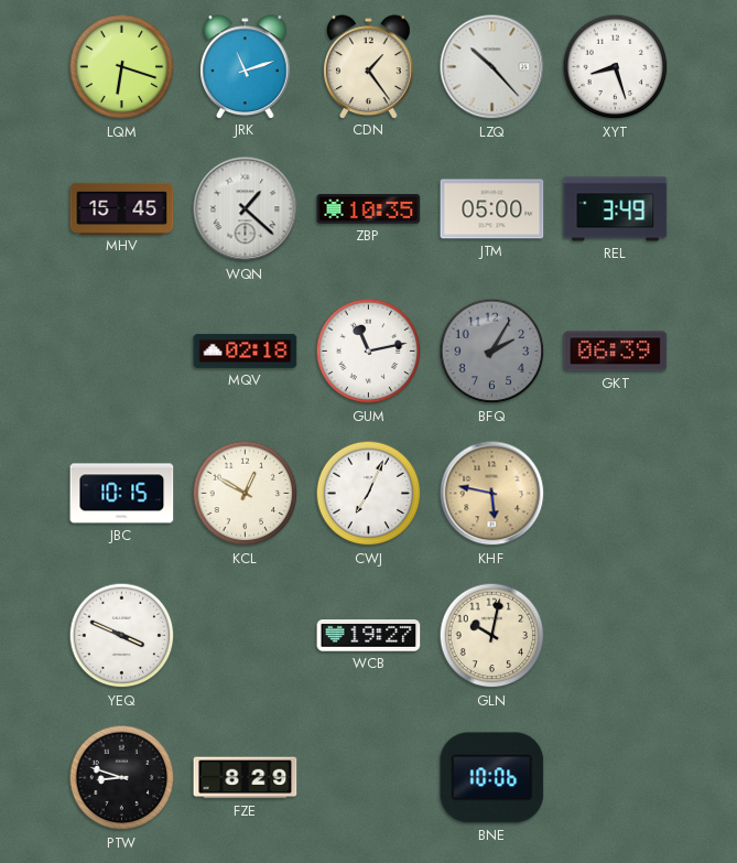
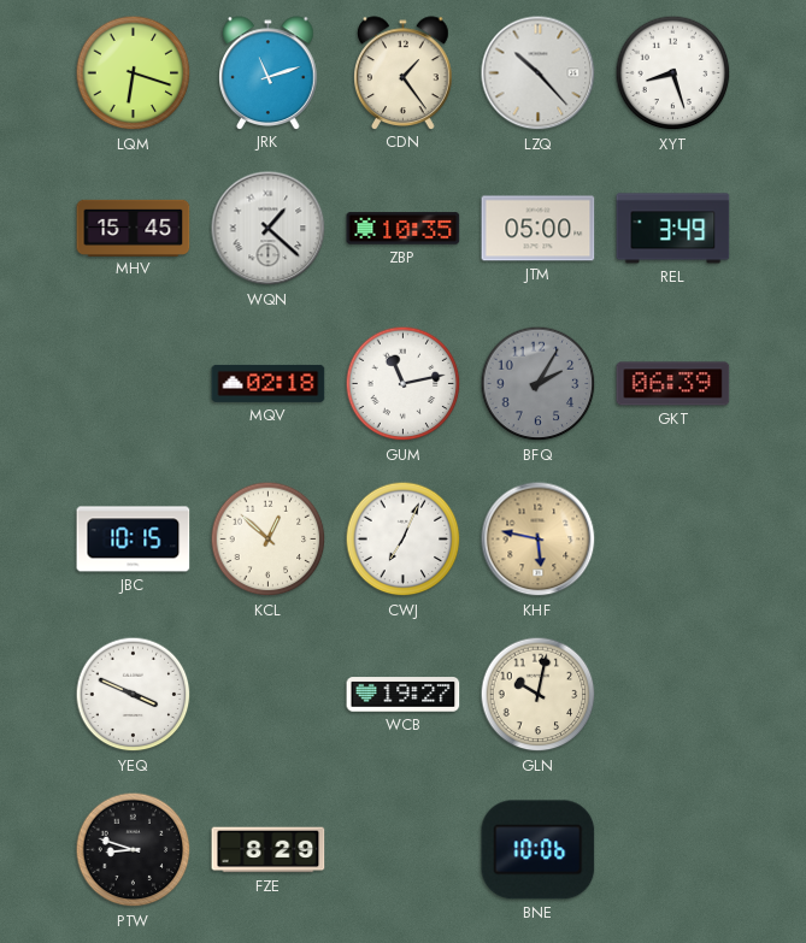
KCL: 12:50 -> 12:52 (269, 540)
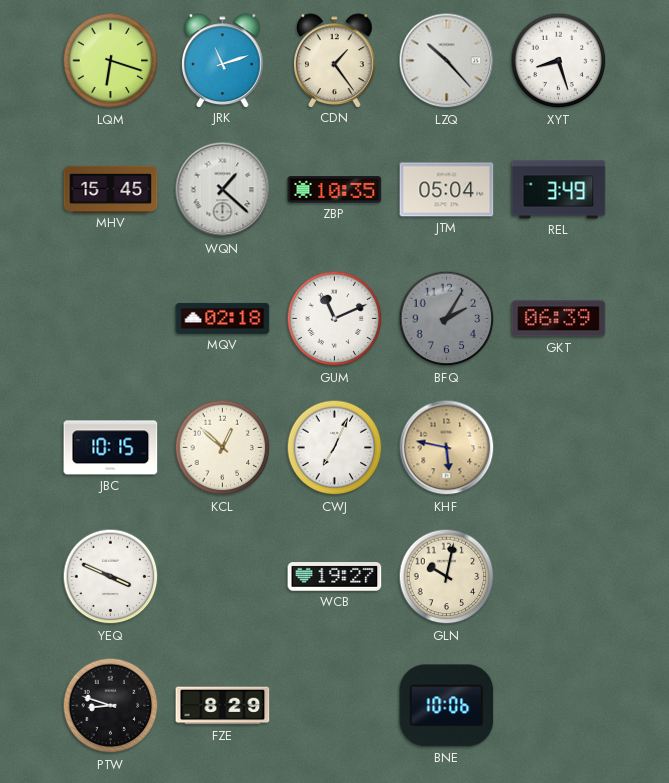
JTM: 05:00 -> 05:04 (447, 190)
GUM: 11:13 -> 11:11 (335, 319)
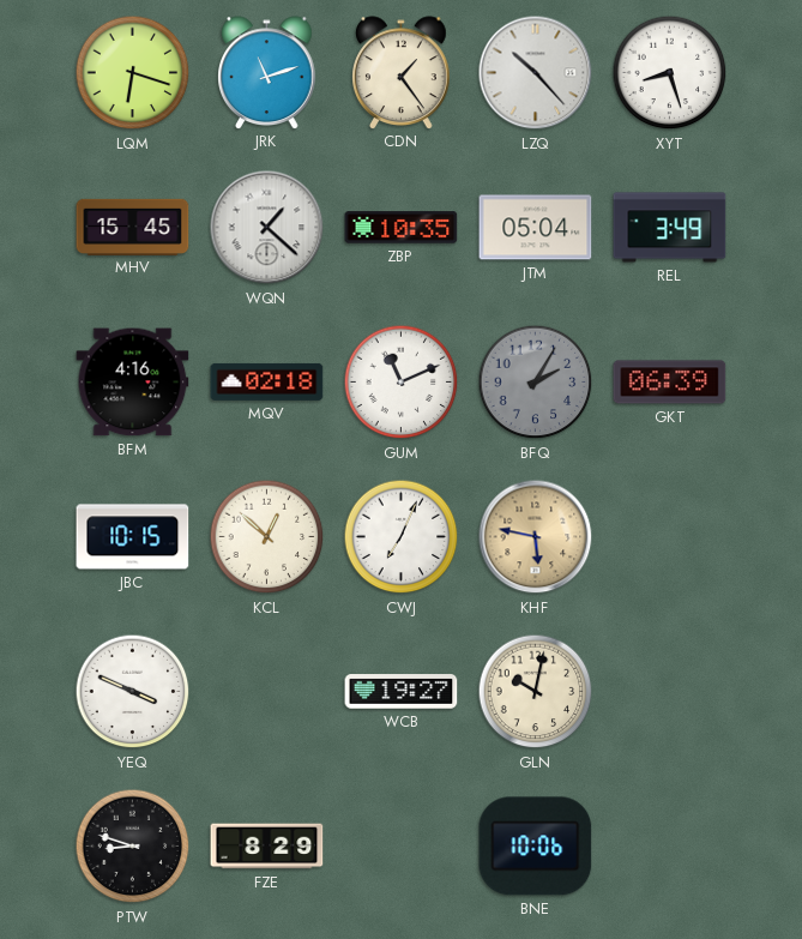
BFM: none -> 4:16 (133, 383)
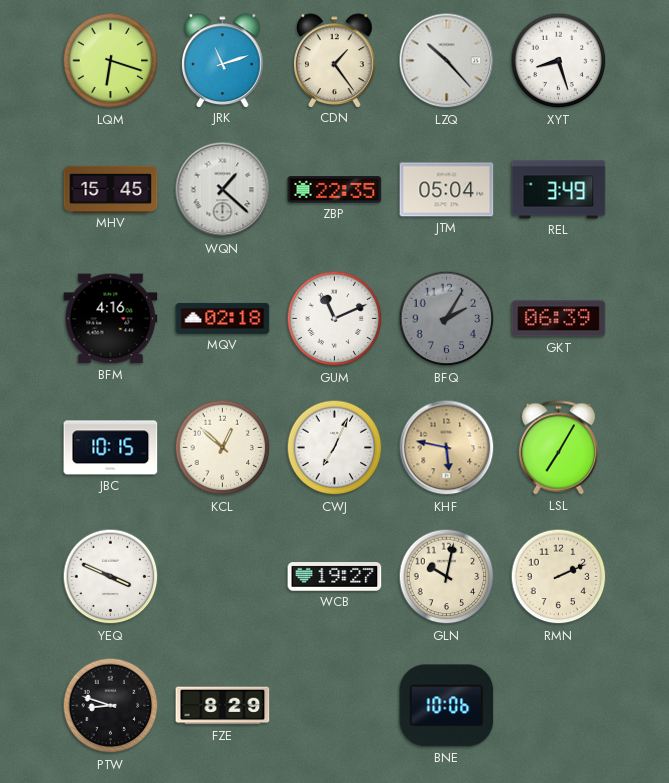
ZBP: 10:35 -> 22:35 (335, 190)
LSL: none -> 7:05 (558, 448)
RMN: none -> 2:11 (559, 577)
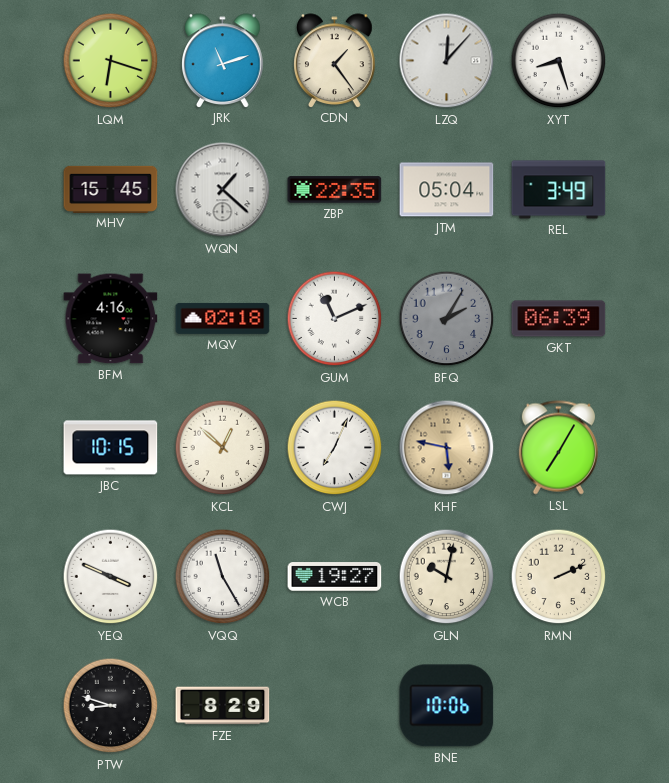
LZQ: 10:23 -> 12:07 (447, 61)
VQQ: none -> 11:25 (223, 577)
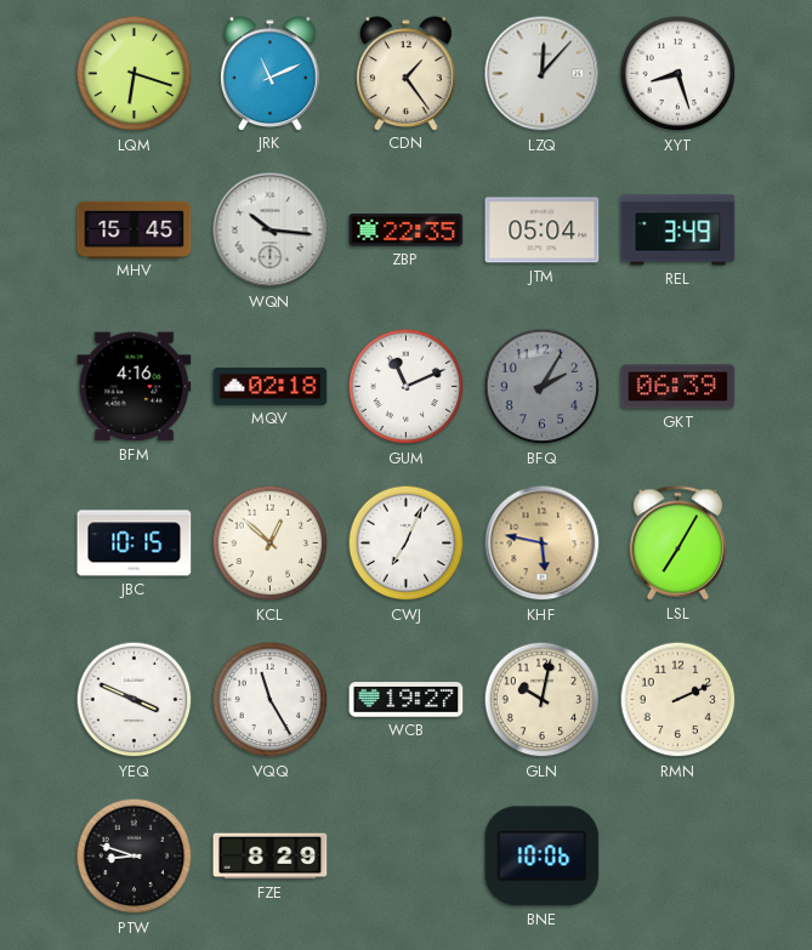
JRK: 11:12 -> 11:11 (271, 73)
WQN: 1:22 -> 10:16 (271, 231)
